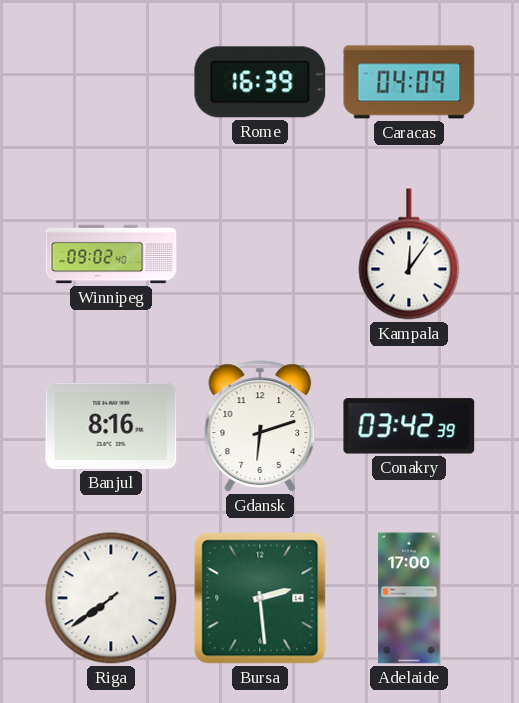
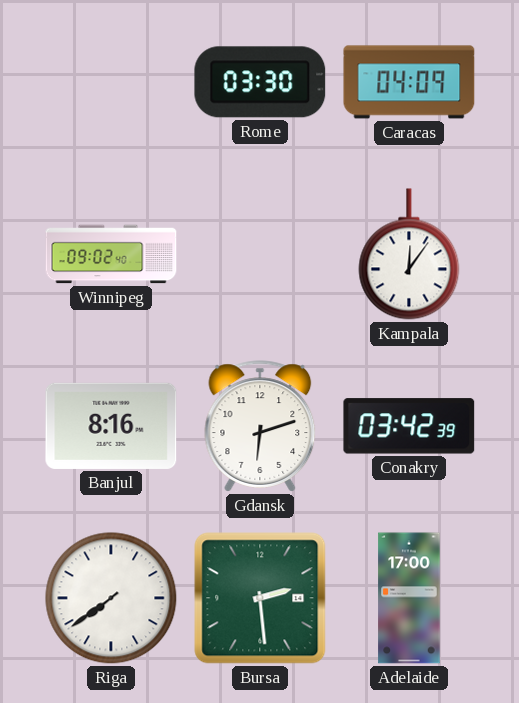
Rome: 16:39 -> 03:30 (260, 82)
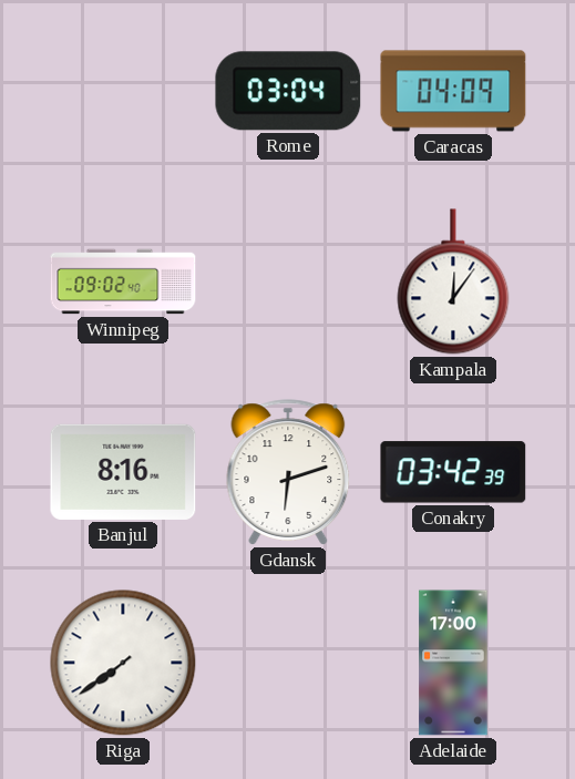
Rome: 03:30 -> 03:04 (288, 91)
Bursa: 2:29 -> none (260, 598)
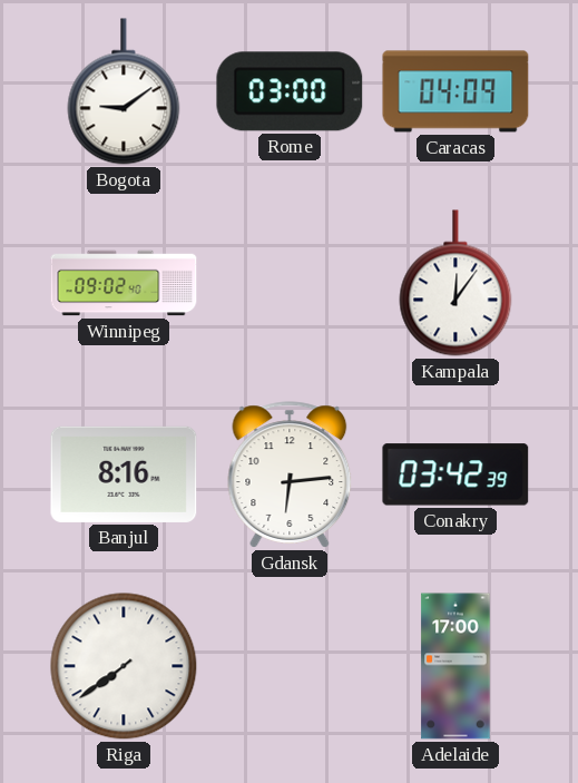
Bogota: none -> 9:09 (124, 91)
Rome: 03:04 -> 03:00 (290, 91)
Gdansk: 6:12 -> 6:14 (290, 474)
